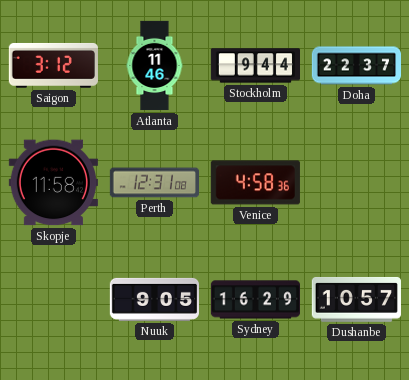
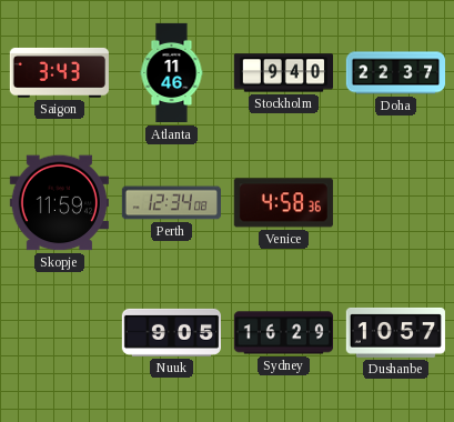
Saigon: 3:12 -> 3:43 (59, 73)
Stockholm: 9:44 -> 9:40 (283, 73)
Skopje: 11:58 -> 11:59 (59, 203)
Perth: 12:31 -> 12:34 (171, 203)
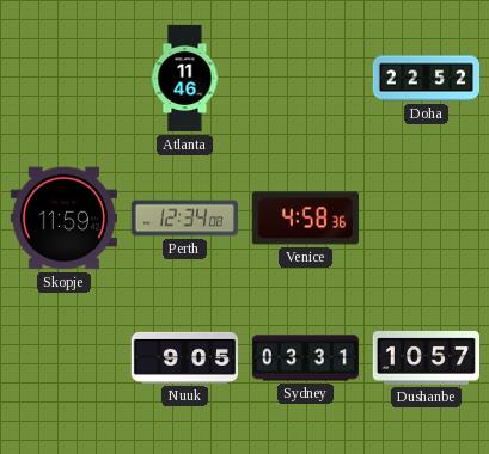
Saigon: 3:43 -> none (59, 73)
Stockholm: 9:40 -> none (283, 73)
Doha: 22:37 -> 22:52 (426, 79)
Sydney: 16:29 -> 03:31 (305, 358)
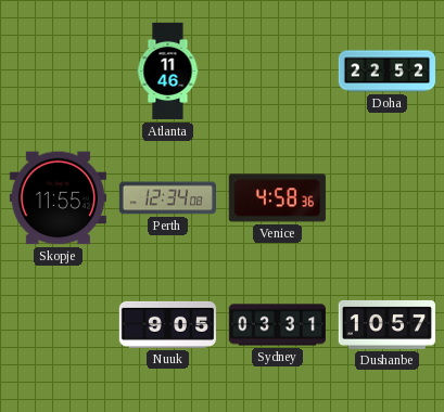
Skopje: 11:59 -> 11:55 (58, 198)
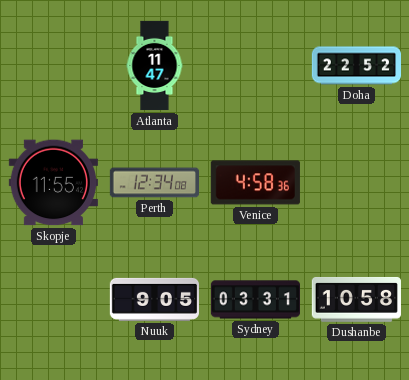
Atlanta: 11:46 -> 11:47 (155, 66)
Dushanbe: 10:57 -> 10:58 (356, 299)
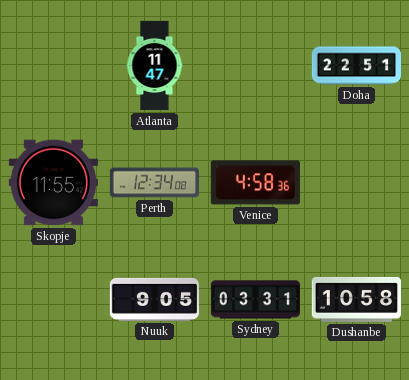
Doha: 22:52 -> 22:51 (356, 66)
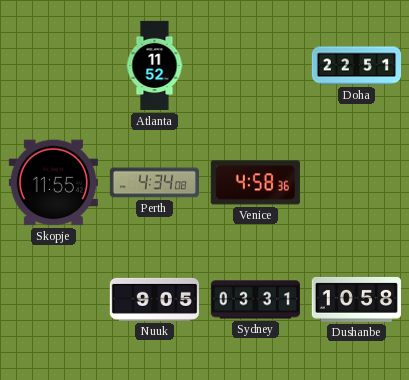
Atlanta: 11:47 -> 11:52 (155, 66)
Perth: 12:34 -> 4:34 (154, 183)
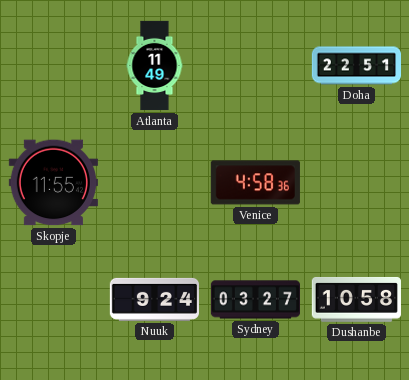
Atlanta: 11:52 -> 11:49 (155, 66)
Perth: 4:34 -> none (154, 183)
Nuuk: 9:05 -> 9:24 (154, 299)
Sydney: 03:31 -> 03:27 (255, 300)
